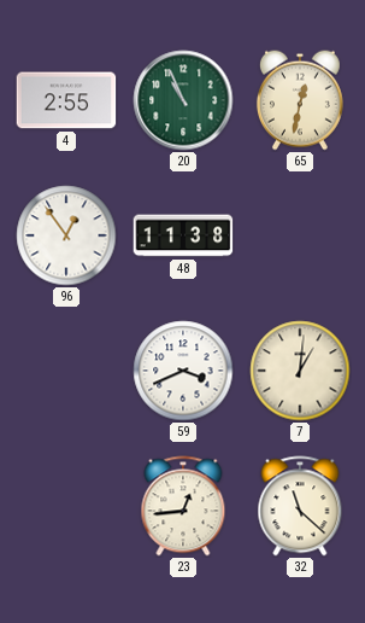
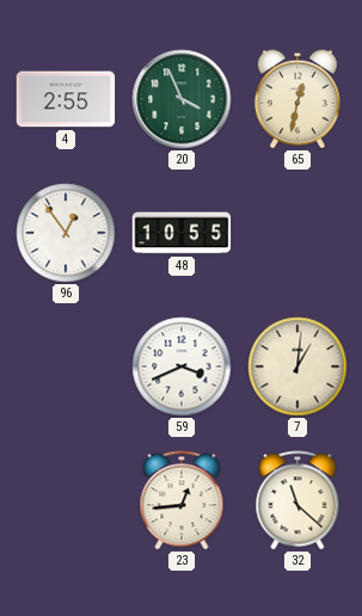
20: 10:56 -> 3:56 (182, 99)
48: 11:38 -> 10:55 (182, 233)
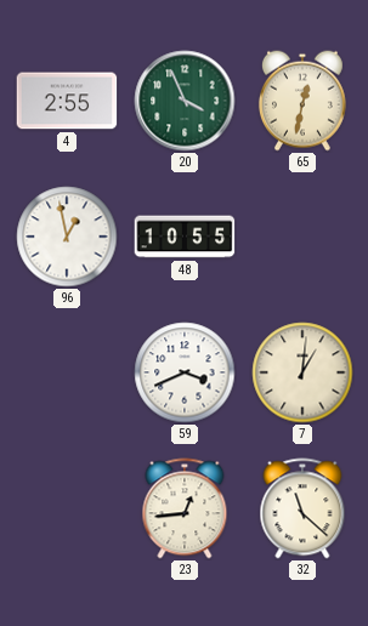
96: 12:54 -> 12:58 (67, 237)
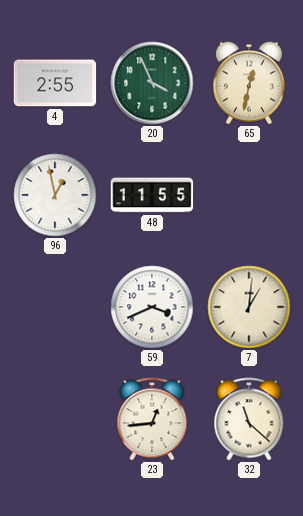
48: 10:55 -> 11:55 (152, 195)
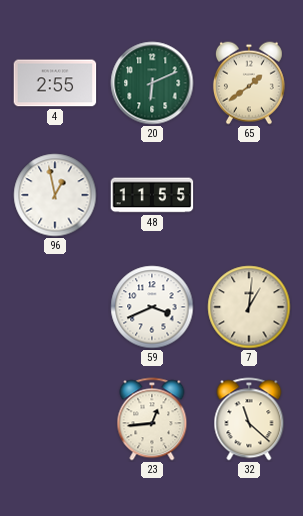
20: 3:56 -> 6:11 (152, 83)
65: 12:32 -> 1:39 (249, 83)
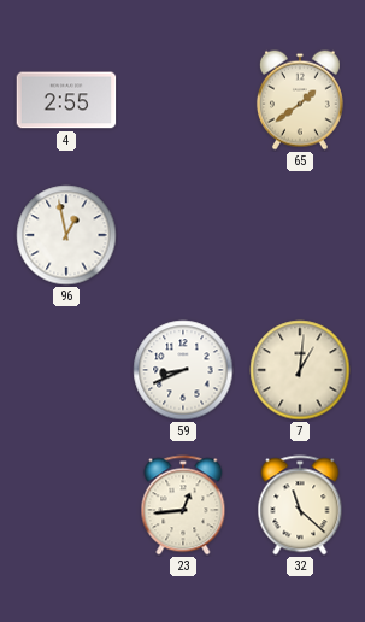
20: 6:11 -> none (152, 83)
48: 11:55 -> none (152, 195)
59: 3:41 -> 8:41 (183, 370)
